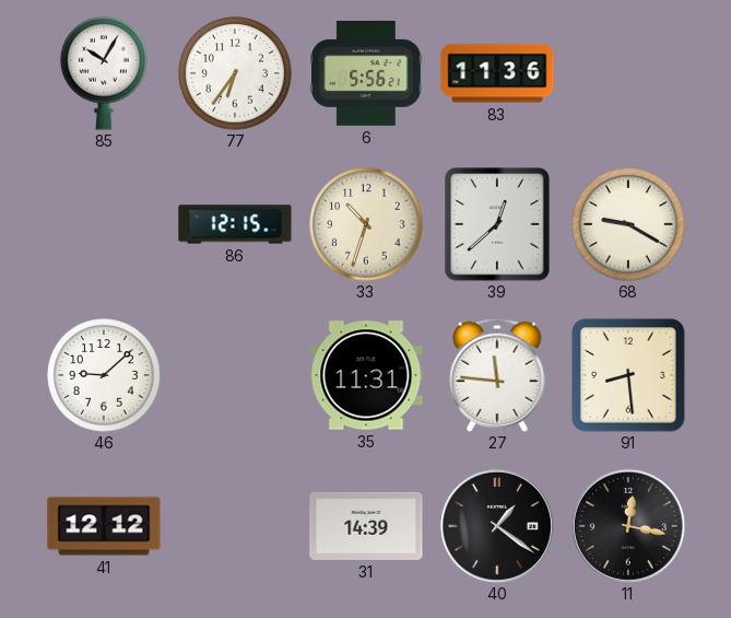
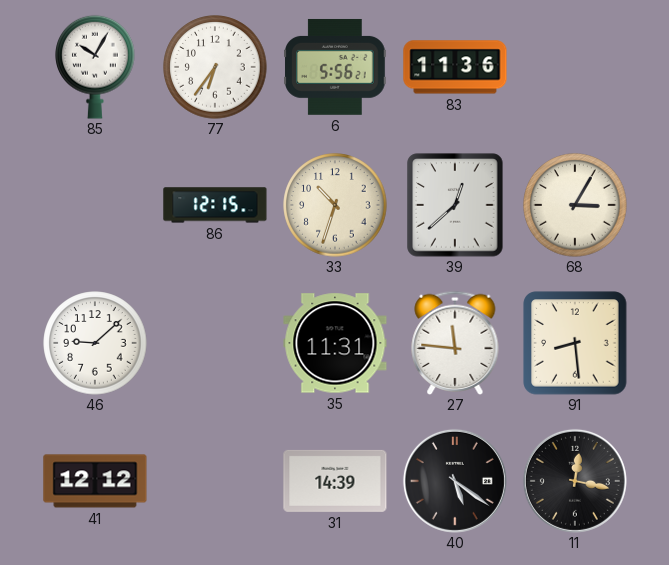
68: 9:20 -> 3:05 (575, 205)
40: 1:21 -> 5:21 (455, 481)
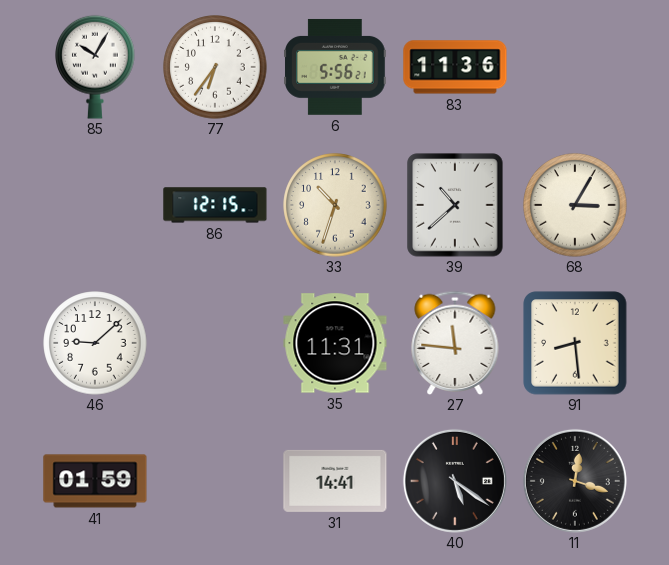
39: 12:38 -> 10:38 (455, 205)
41: 12:12 -> 01:59 (95, 481)
31: 14:39 -> 14:41 (335, 481)
11: 12:17 -> 12:18 (575, 481)
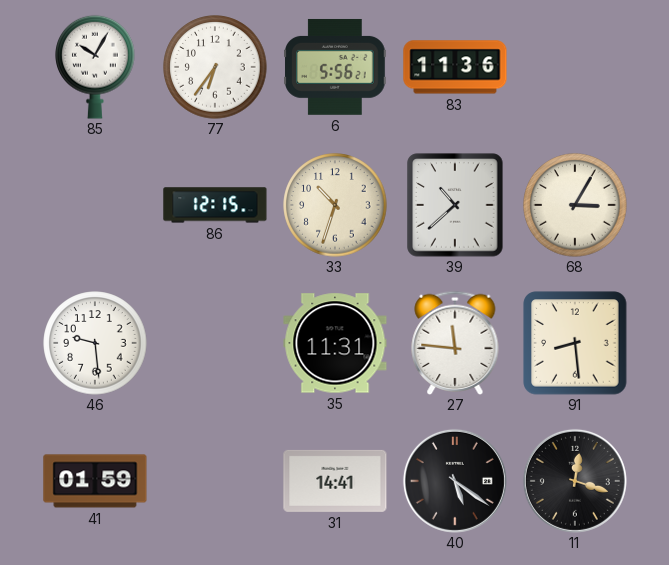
46: 9:08 -> 9:29 (95, 343)
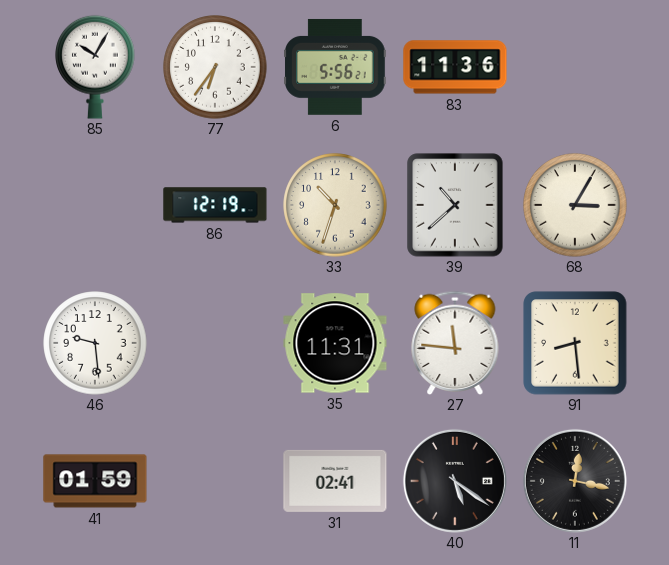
86: 12:15 -> 12:19 (215, 205)
31: 14:41 -> 02:41 (335, 481)
11: 12:18 -> 12:17 (575, 481)
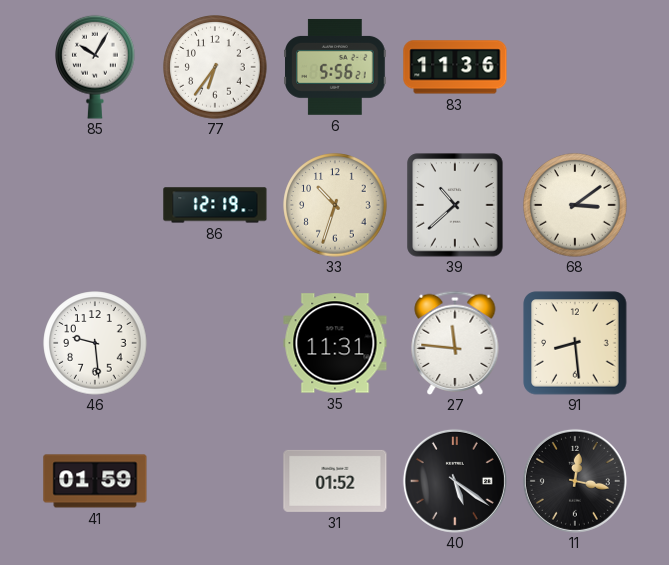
68: 3:05 -> 3:09 (575, 205)
31: 02:41 -> 01:52 (335, 481)
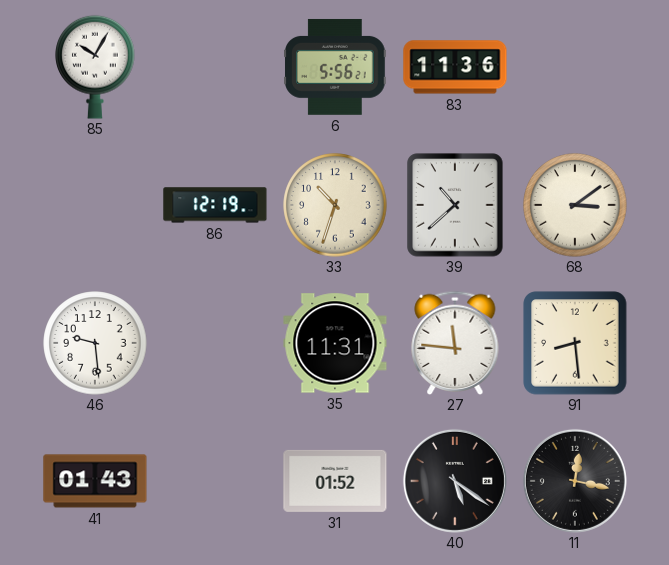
77: 6:36 -> none (215, 67)
41: 01:59 -> 01:43 (95, 481)
